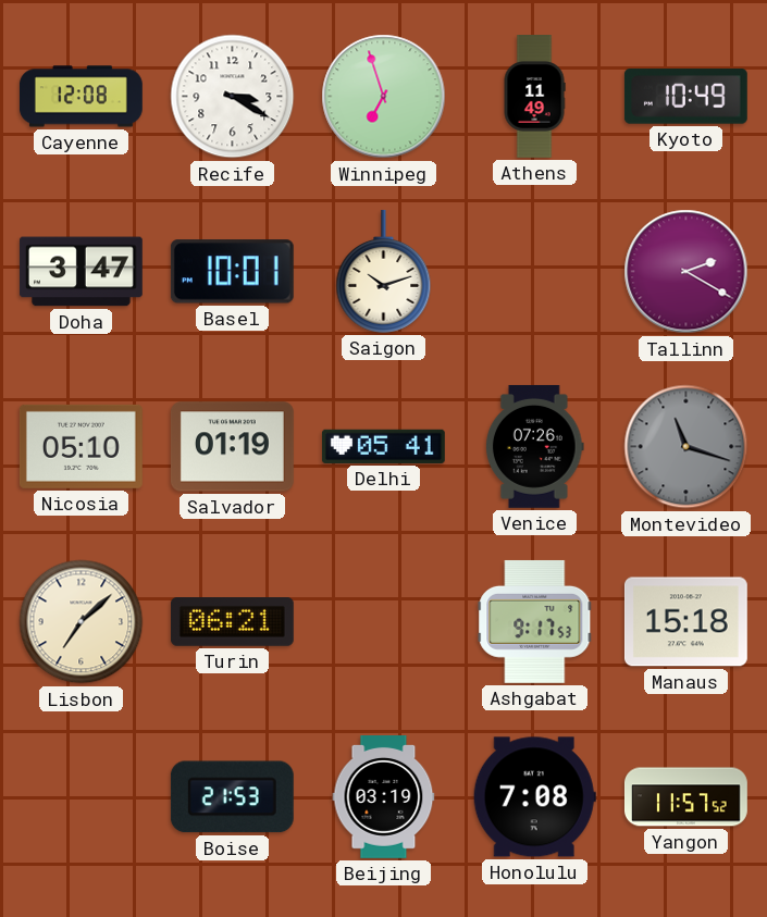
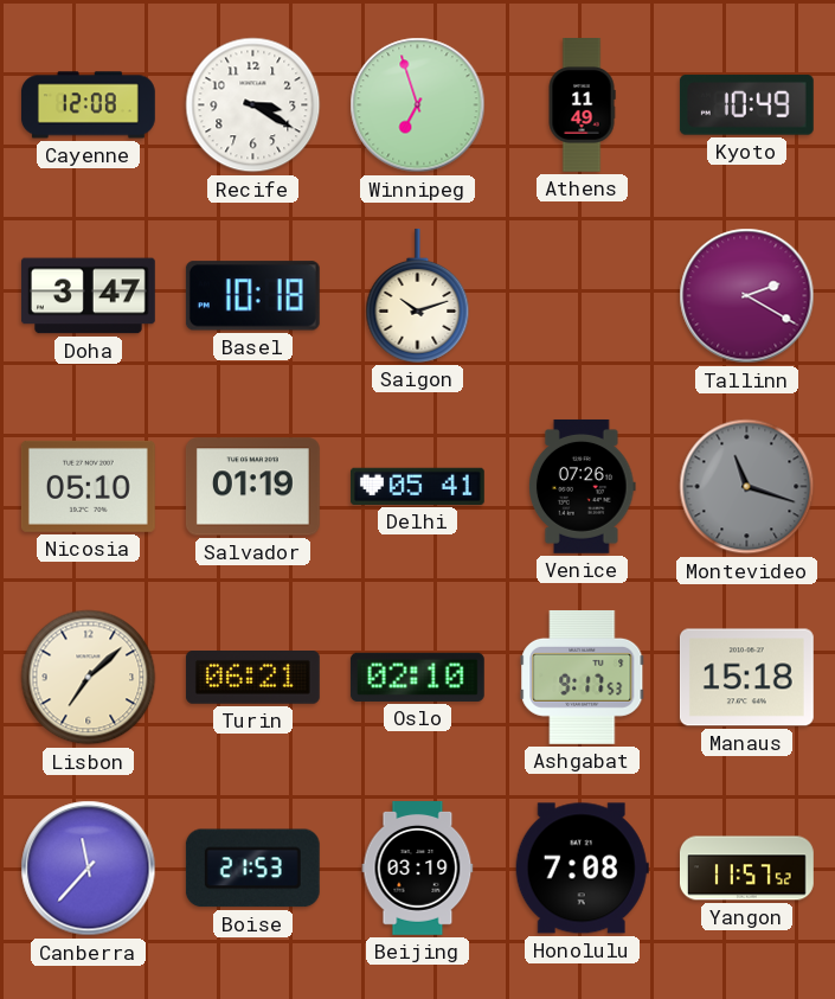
Basel: 10:01 -> 10:18 (252, 296)
Oslo: none -> 02:10 (417, 677)
Canberra: none -> 11:37 (89, 869)
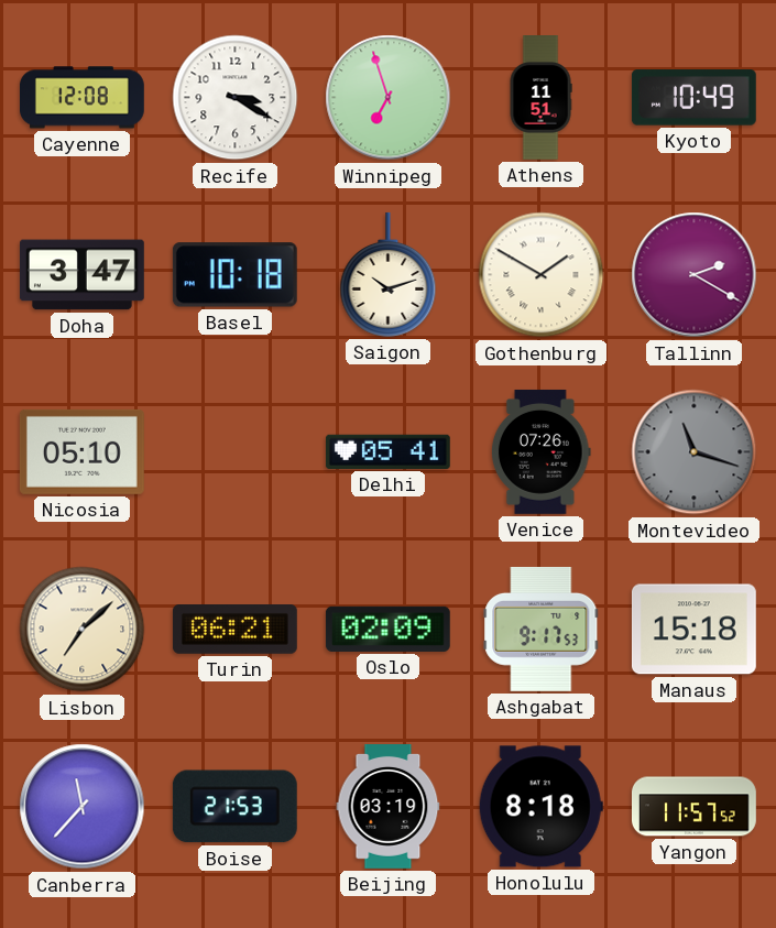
Athens: 11:49 -> 11:51 (540, 98)
Gothenburg: none -> 1:50 (542, 275)
Salvador: 01:19 -> none (252, 487)
Oslo: 02:10 -> 02:09 (387, 629)
Honolulu: 7:08 -> 8:18 (540, 807)
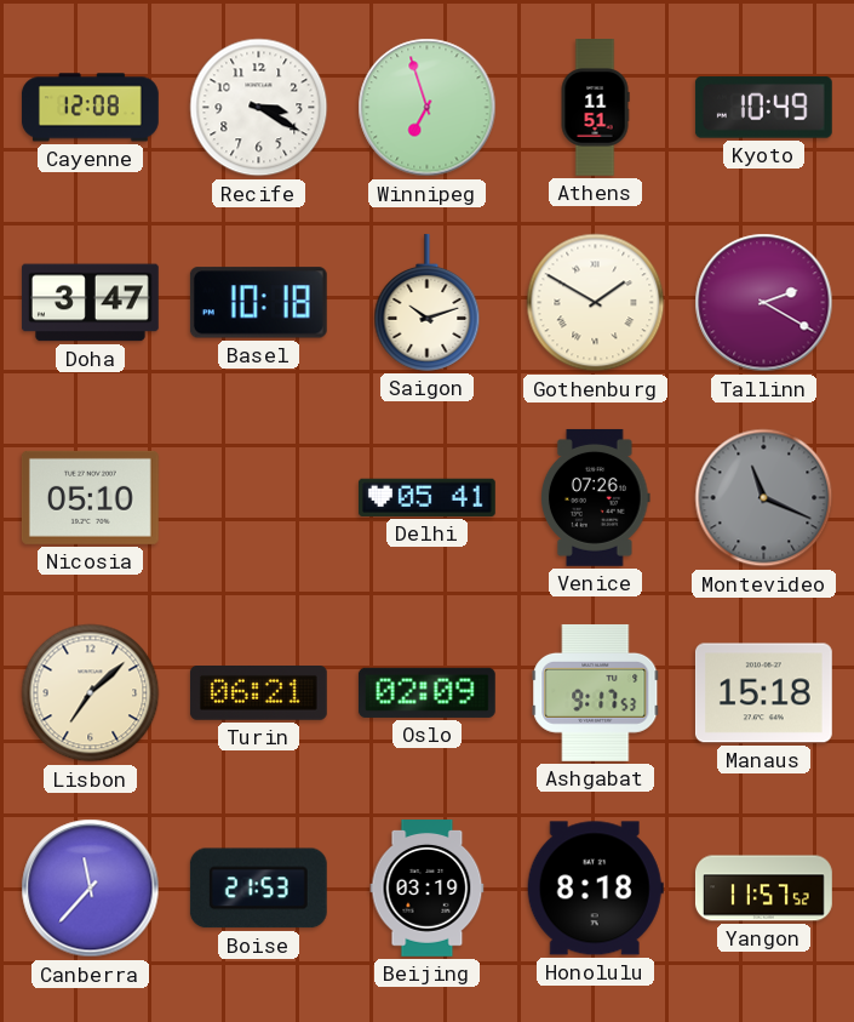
Montevideo: 11:18 -> 11:19 (764, 498)
